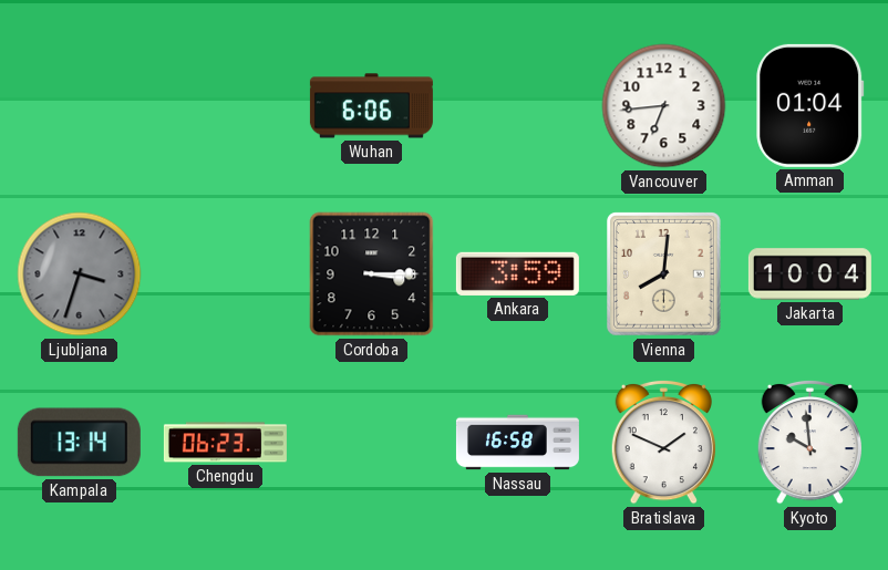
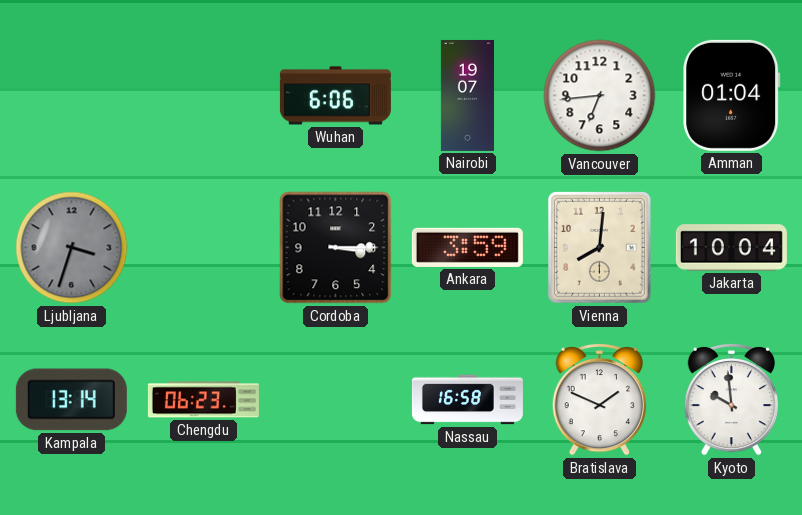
Nairobi: none -> 19:07 (467, 95)
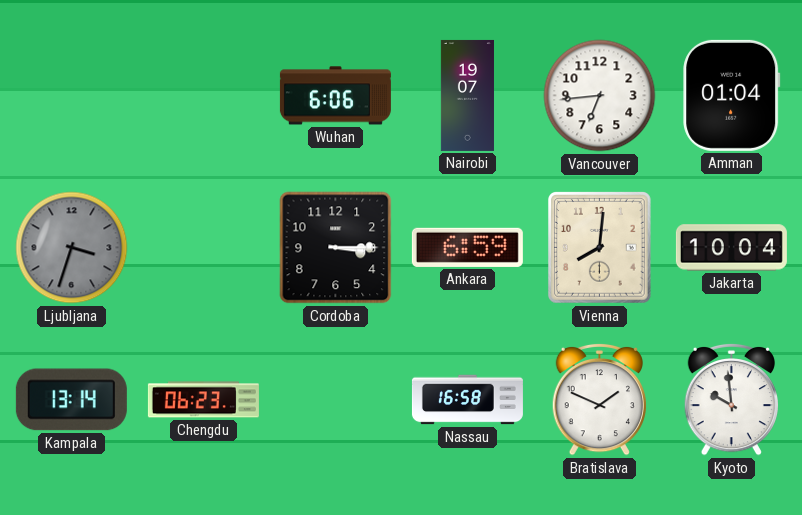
Ankara: 3:59 -> 6:59 (467, 247)
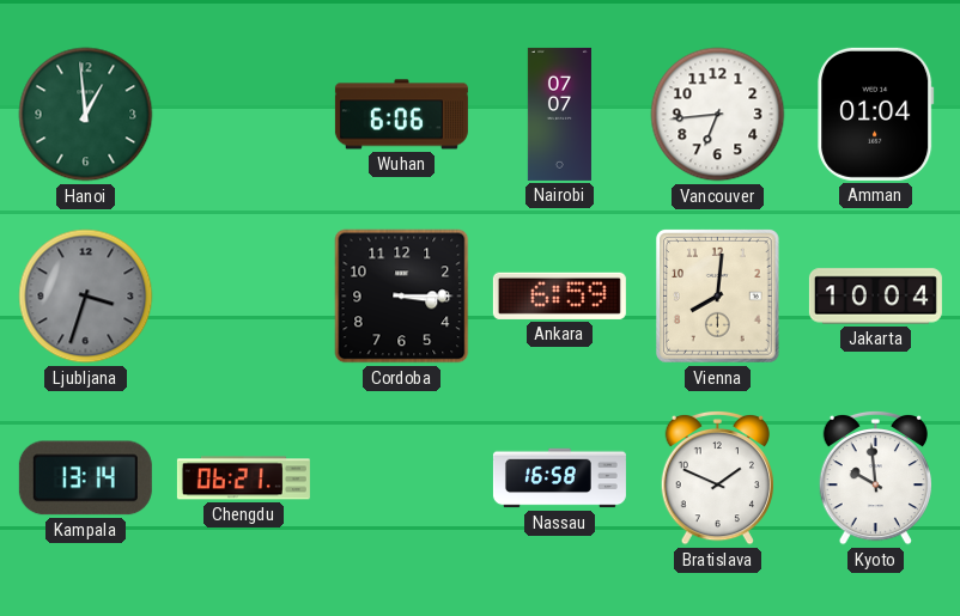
Hanoi: none -> 12:59 (86, 115)
Nairobi: 19:07 -> 07:07 (559, 114)
Chengdu: 06:23 -> 06:21 (243, 478)
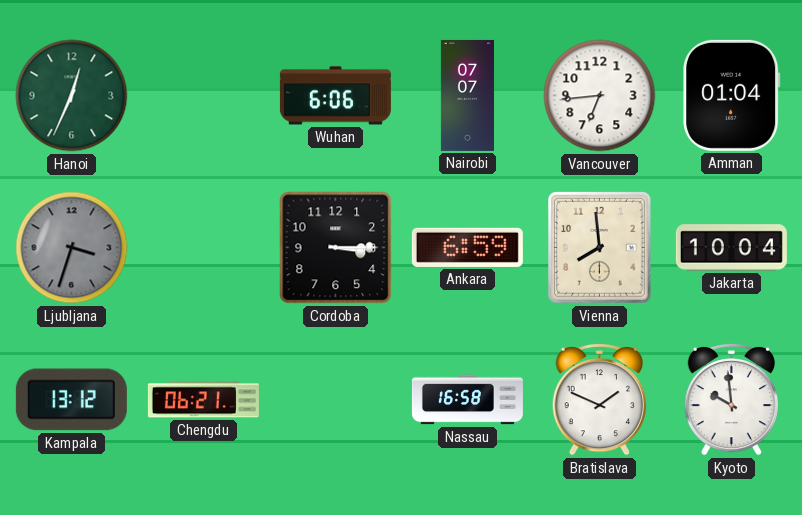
Hanoi: 12:59 -> 12:34 (72, 96)
Vienna: 8:01 -> 7:59 (600, 248)
Kampala: 13:14 -> 13:12 (71, 400)
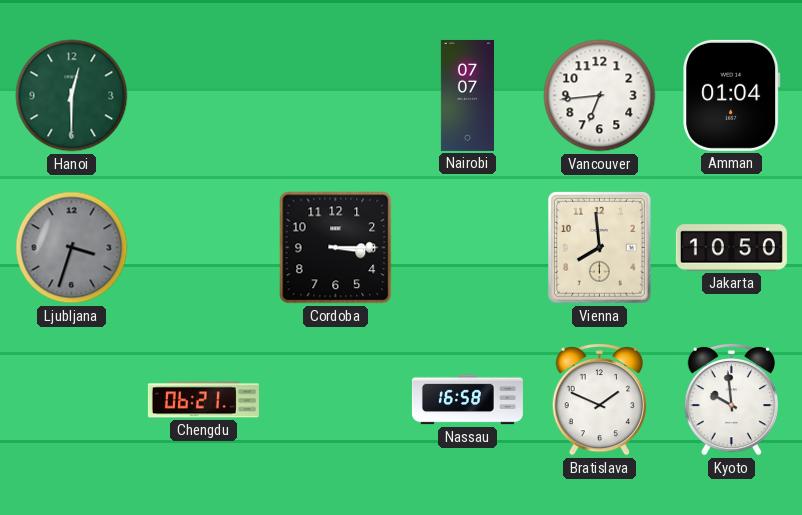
Hanoi: 12:34 -> 12:30 (72, 96)
Wuhan: 6:06 -> none (335, 96)
Ankara: 6:59 -> none (467, 247)
Jakarta: 10:04 -> 10:50 (731, 248)
Kampala: 13:12 -> none (71, 400)
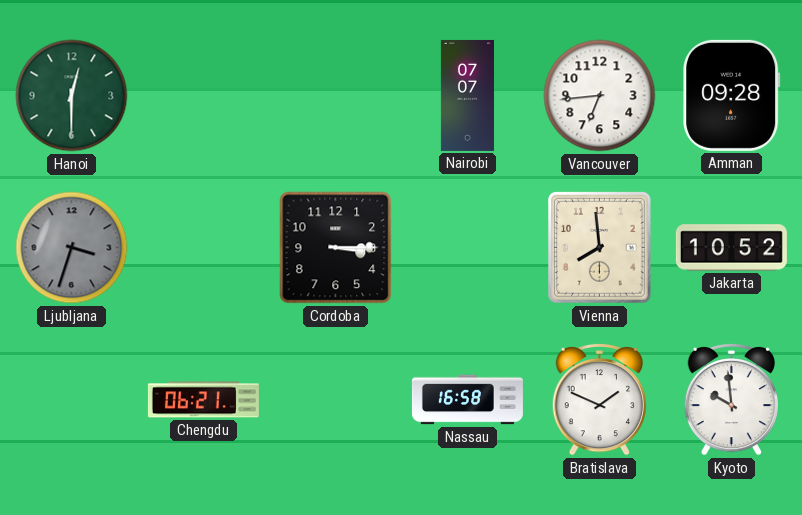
Amman: 01:04 -> 09:28 (732, 95)
Jakarta: 10:50 -> 10:52 (731, 248)
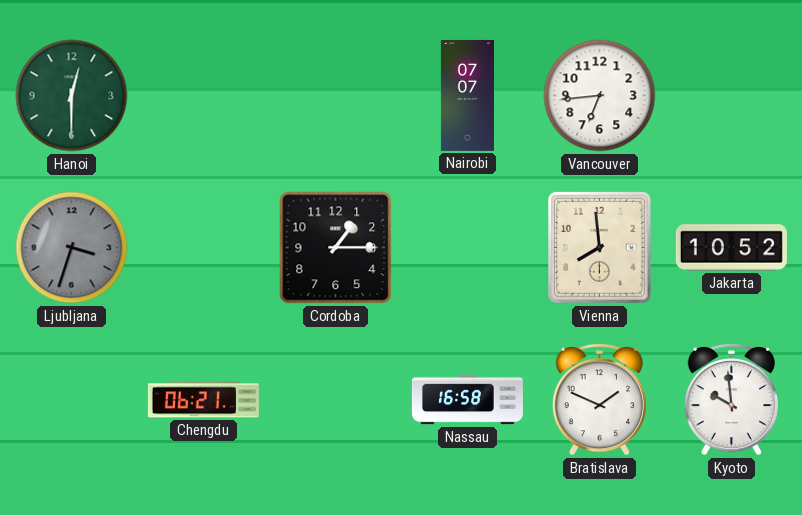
Amman: 09:28 -> none (732, 95)
Cordoba: 3:15 -> 1:15 (336, 248)
